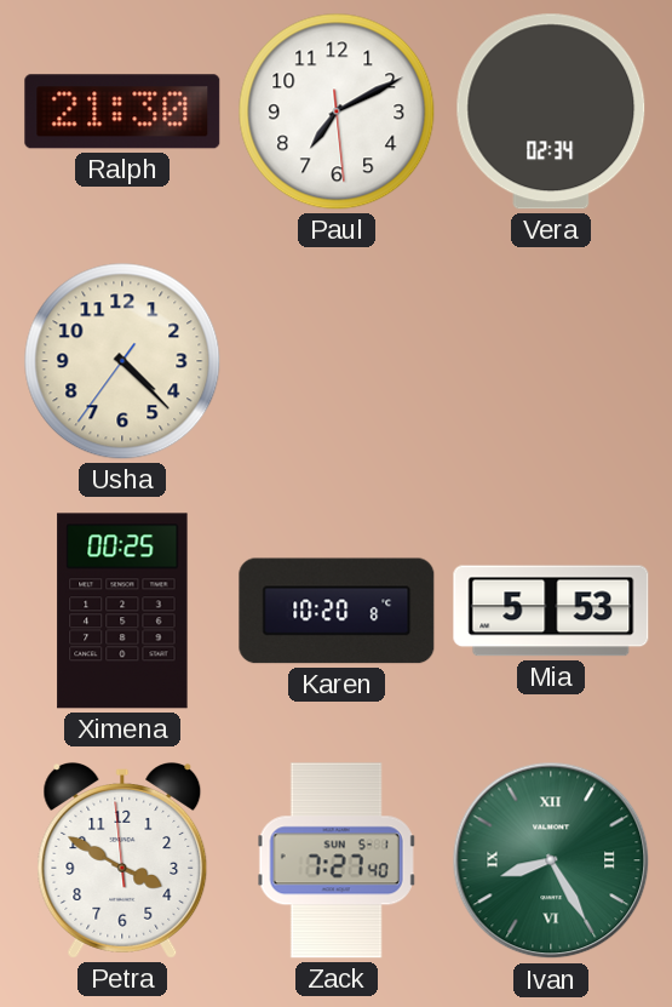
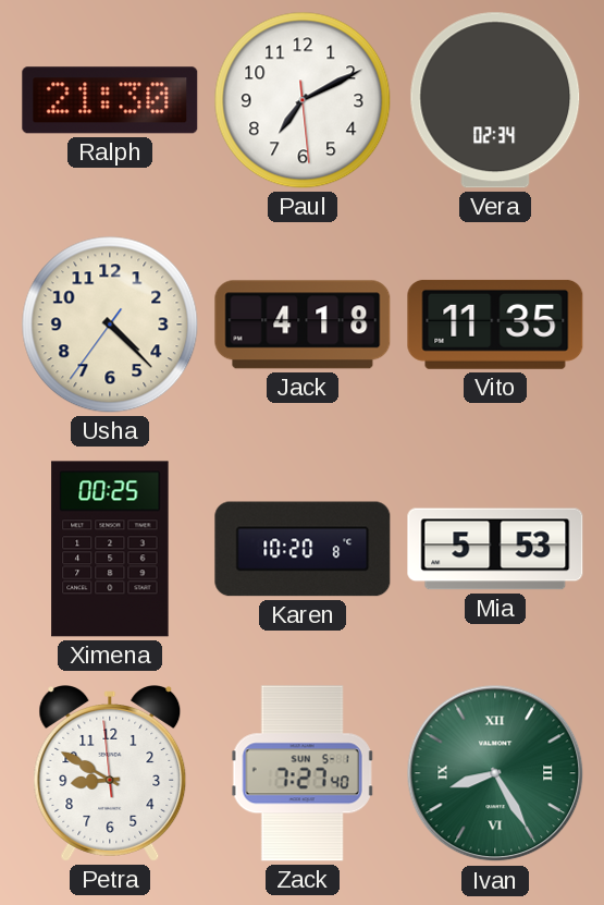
Jack: none -> 4:18 (303, 325)
Vito: none -> 11:35 (495, 325)
Petra: 3:49 -> 8:49 (110, 774)
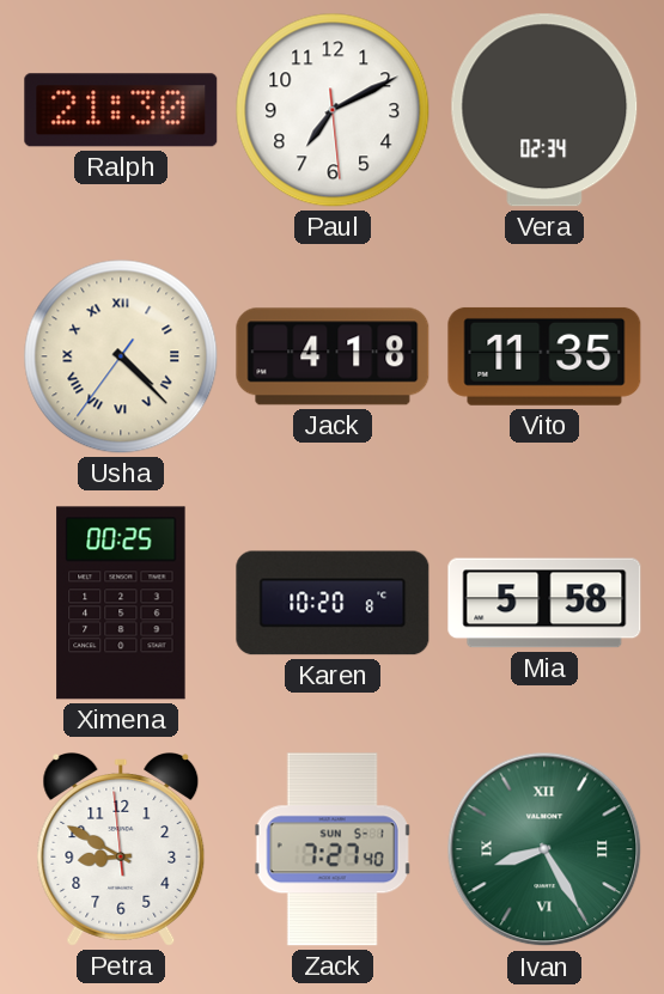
Usha numerals: Arabic -> Roman (121, 356)
Mia: 5:53 -> 5:58 (544, 603)
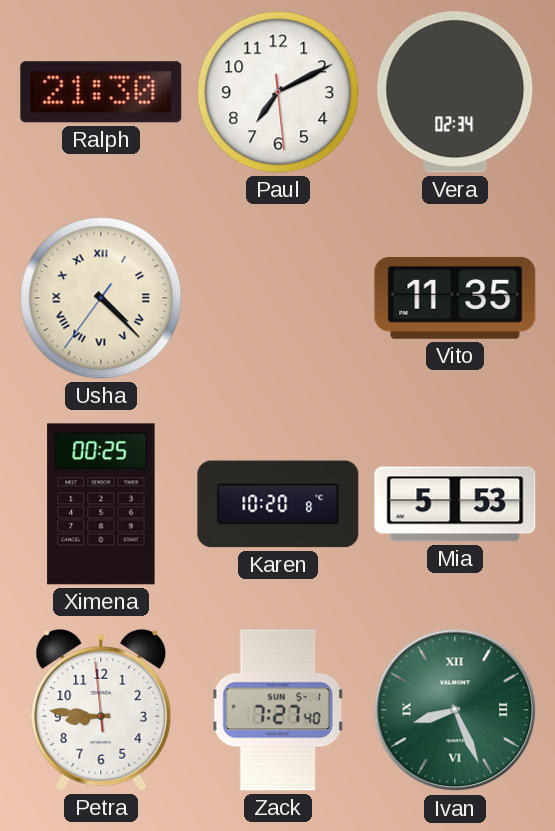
Jack: 4:18 -> none (333, 356)
Mia: 5:58 -> 5:53 (455, 504)
Petra: 8:49 -> 8:45 (101, 711)
Ivan: 8:25 -> 8:26 (455, 710)
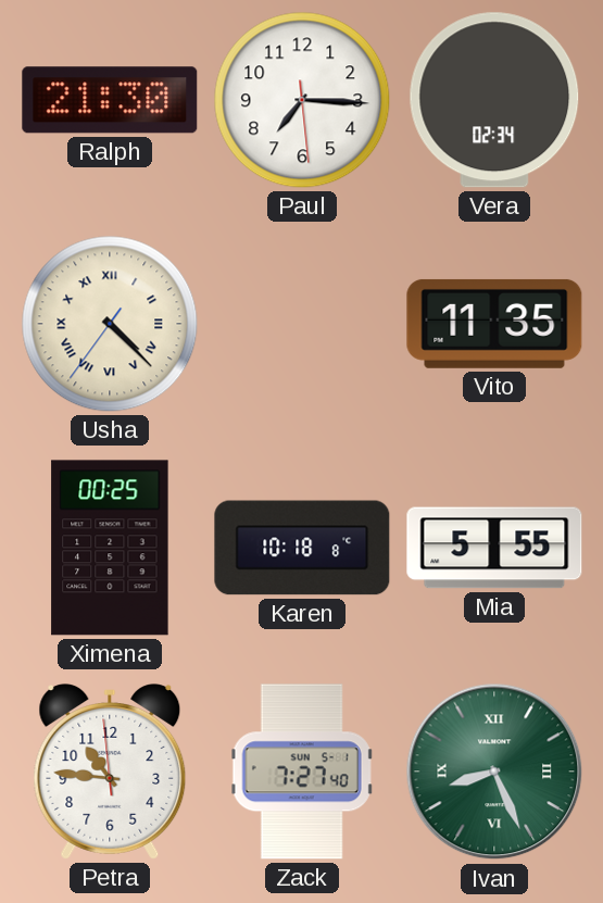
Paul: 7:10 -> 7:15 (302, 100)
Karen: 10:20 -> 10:18 (302, 548)
Mia: 5:53 -> 5:55 (494, 548)
Petra: 8:45 -> 10:45 (110, 773)
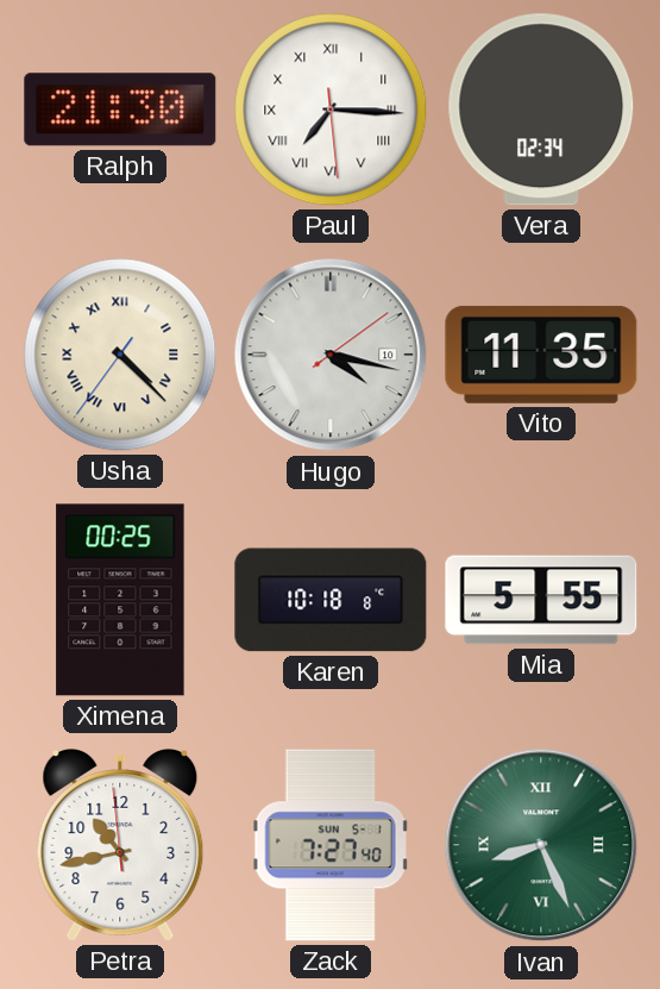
Paul numerals: Arabic -> Roman (331, 109)
Hugo: none -> 4:17 (331, 355)
Petra: 10:45 -> 10:42 (120, 846)
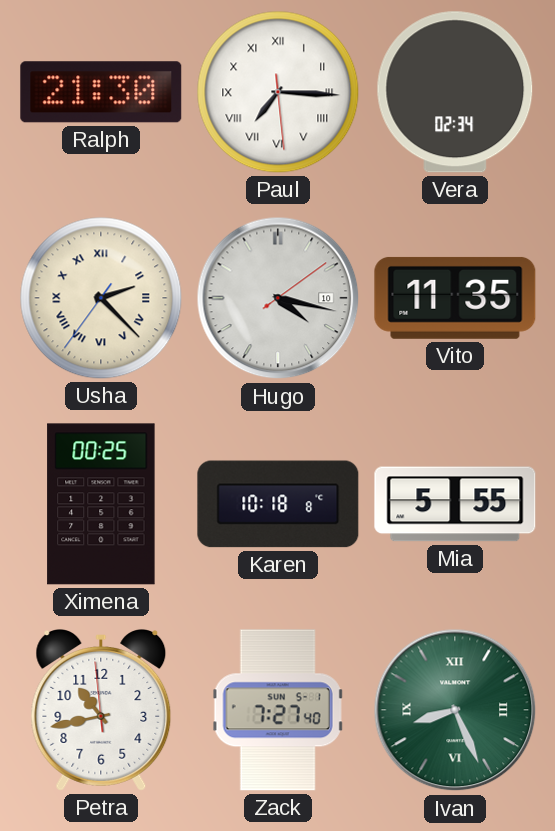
Usha: 4:22 -> 2:22 (101, 298)
